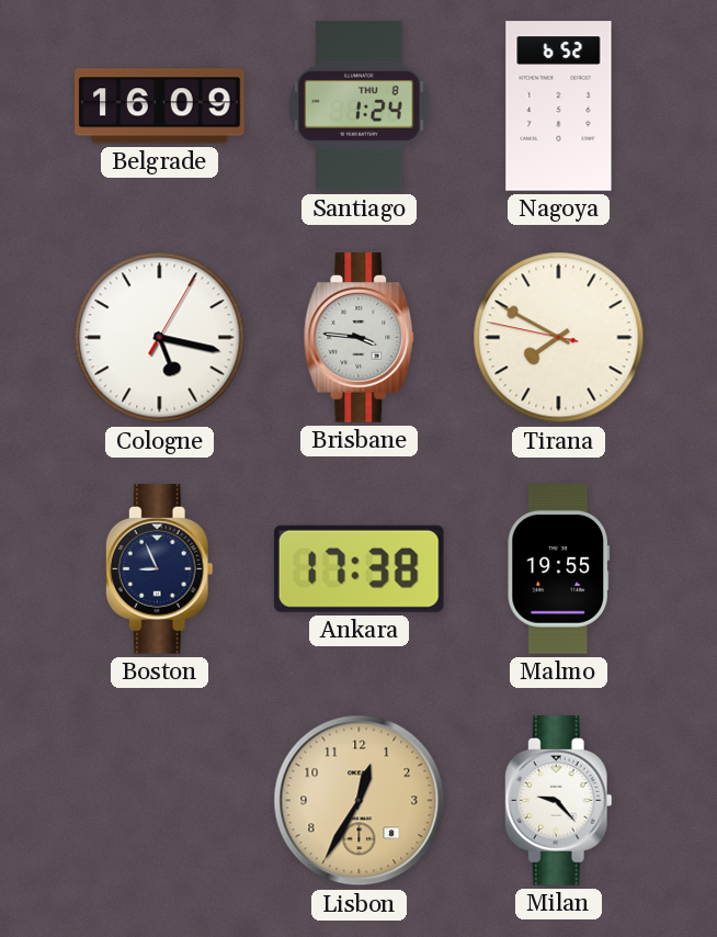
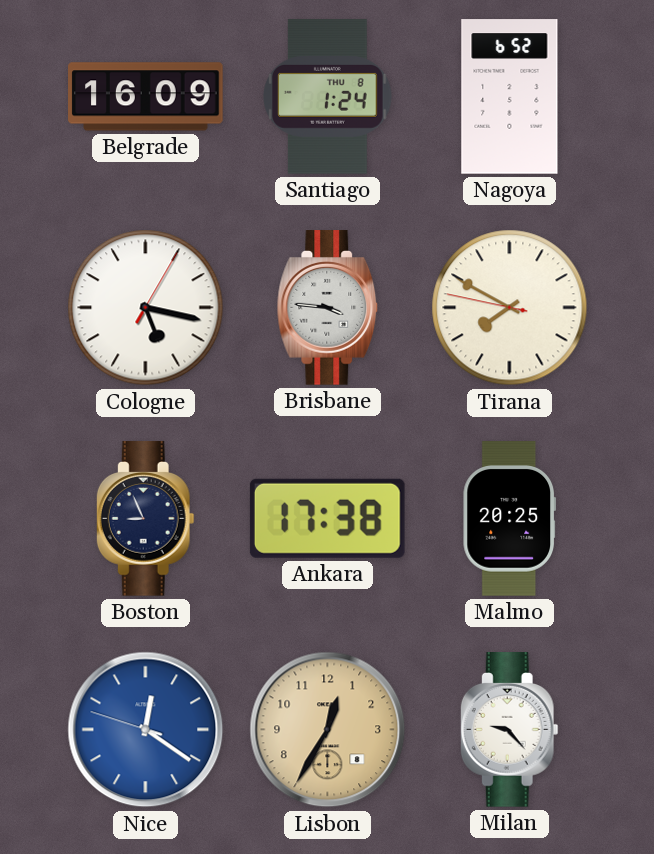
Malmo: 19:55 -> 20:25 (509, 519)
Nice: none -> 12:20 (146, 730)
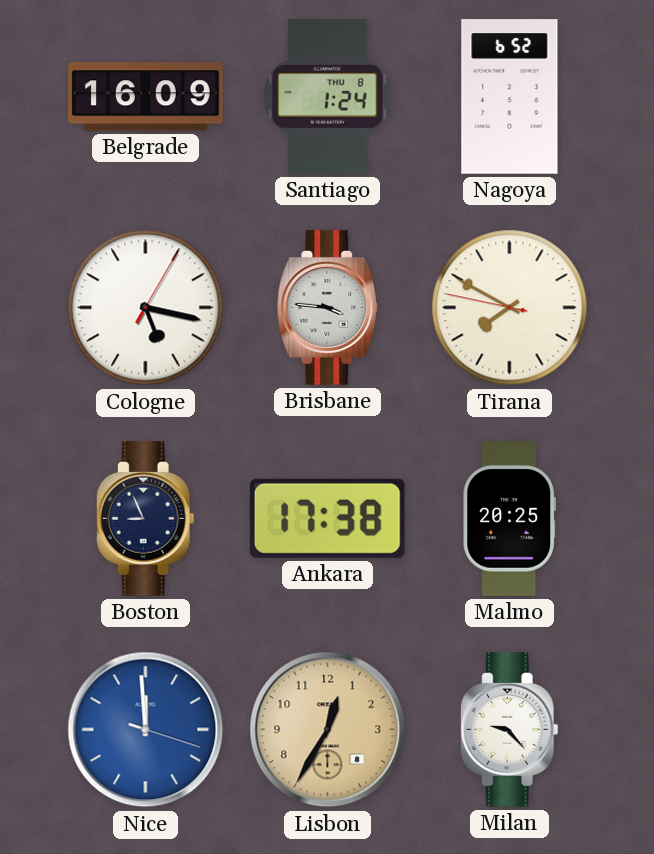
Nice: 12:20 -> 11:59 (146, 730)
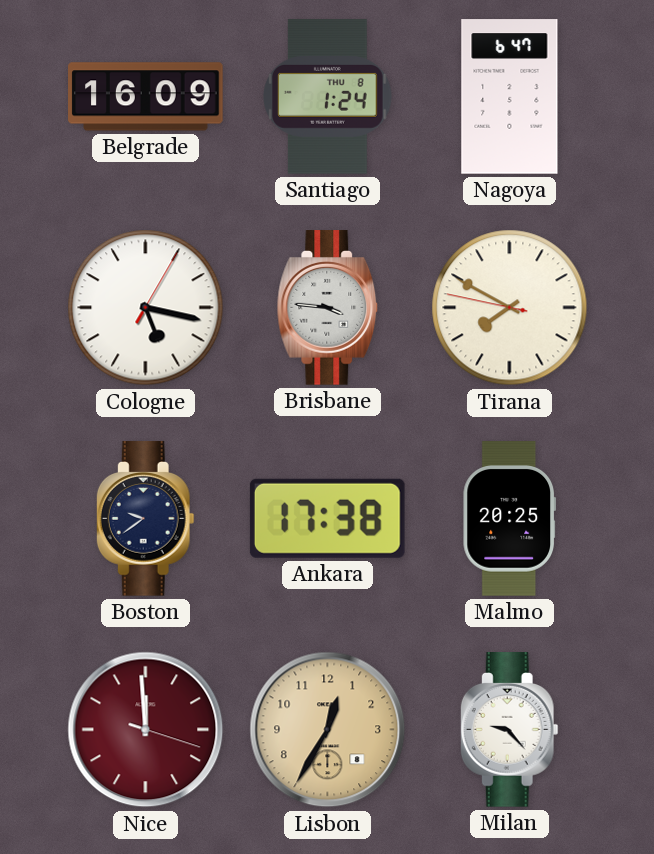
Nagoya: 6:52 -> 6:47 (510, 97)
Boston: 8:56 -> 9:39 (145, 519)
Nice dial: blue -> burgundy (146, 730)
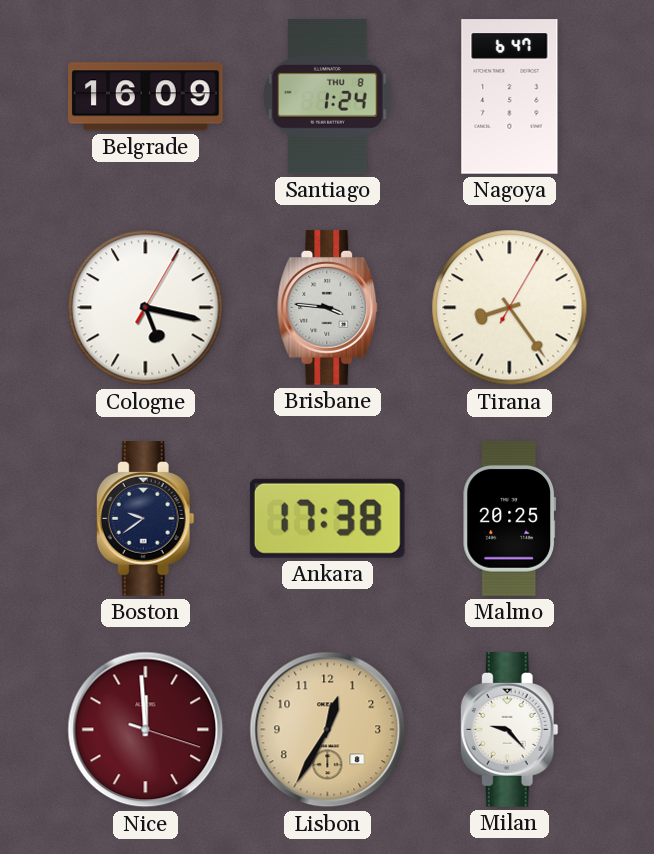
Tirana: 7:49 -> 8:24 (510, 308)
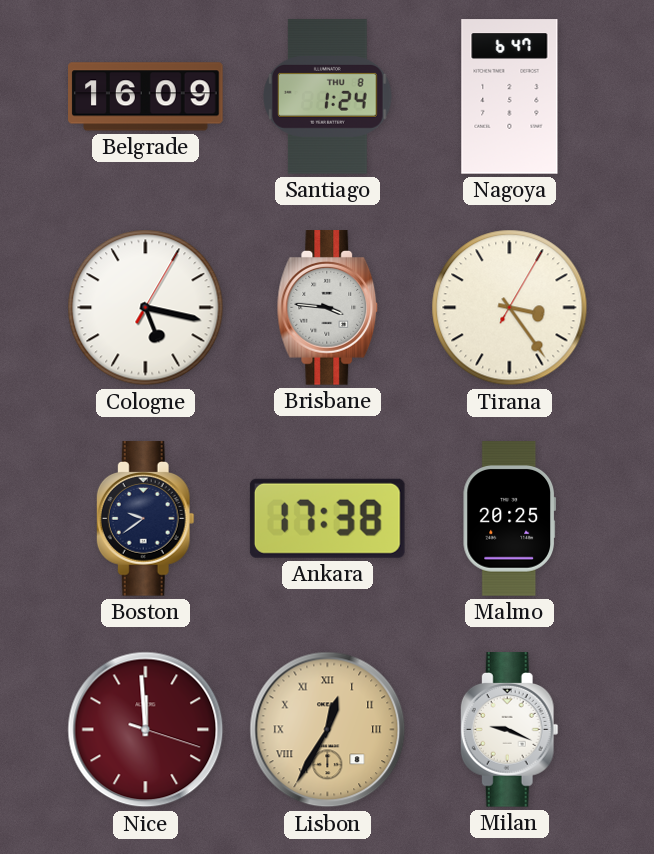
Tirana: 8:24 -> 3:24 (510, 308)
Lisbon numerals: Arabic -> Roman (328, 730)
Milan: 9:23 -> 9:19 (509, 730)
